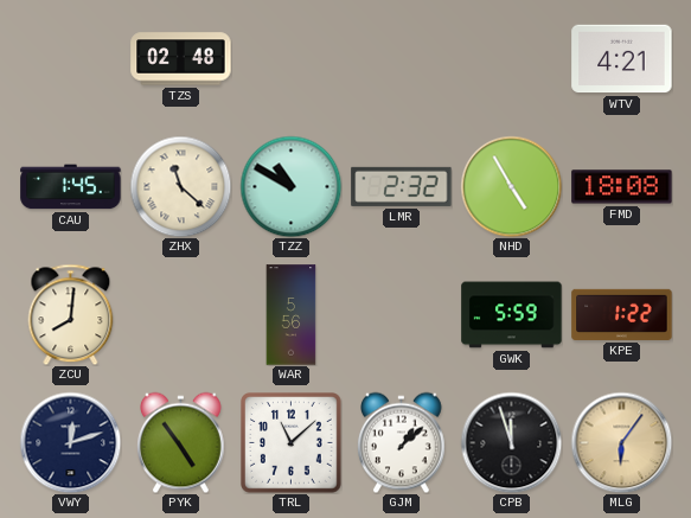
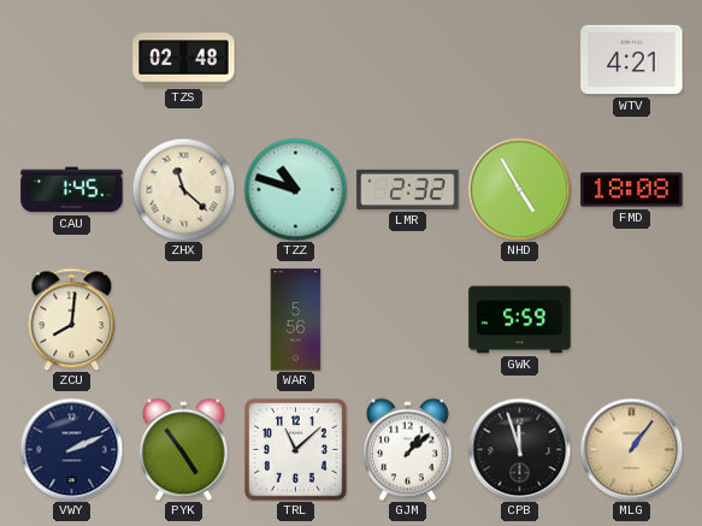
TZZ: 10:50 -> 10:48 (295, 189)
KPE: 1:22 -> none (622, 314)
VWY: 12:12 -> 2:11 (71, 449)
MLG: 6:06 -> 1:06 (631, 449)
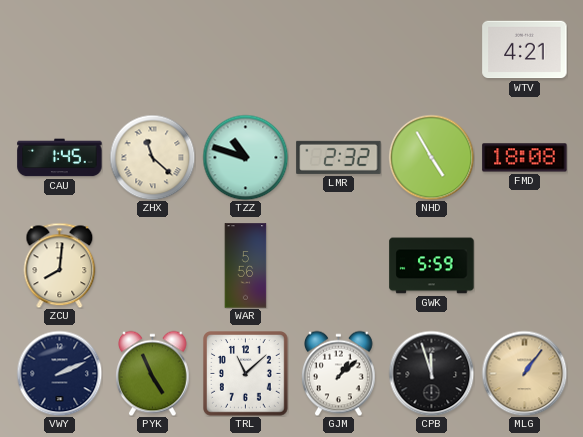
TZS: 02:48 -> none (184, 60)
PYK: 4:54 -> 4:56 (153, 373)
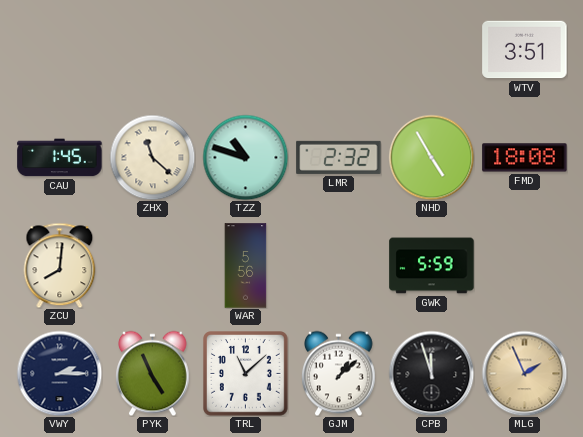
WTV: 4:21 -> 3:51 (525, 50)
VWY: 2:11 -> 2:15 (59, 373)
MLG: 1:06 -> 1:56 (524, 373)
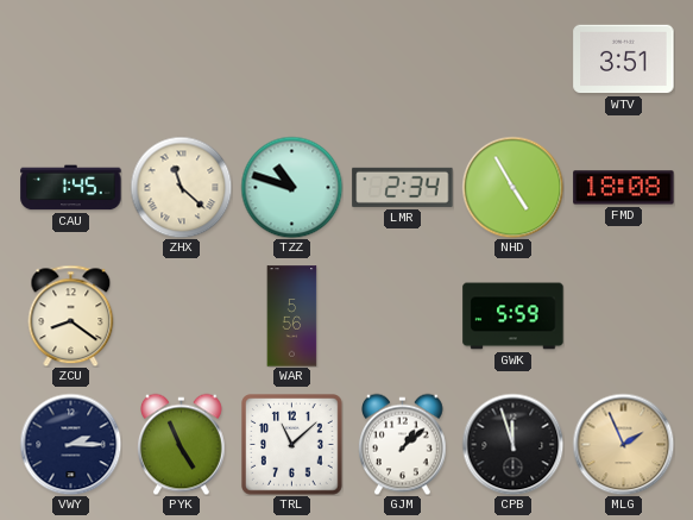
LMR: 2:32 -> 2:34 (403, 187)
ZCU: 8:01 -> 8:21 (71, 315)
